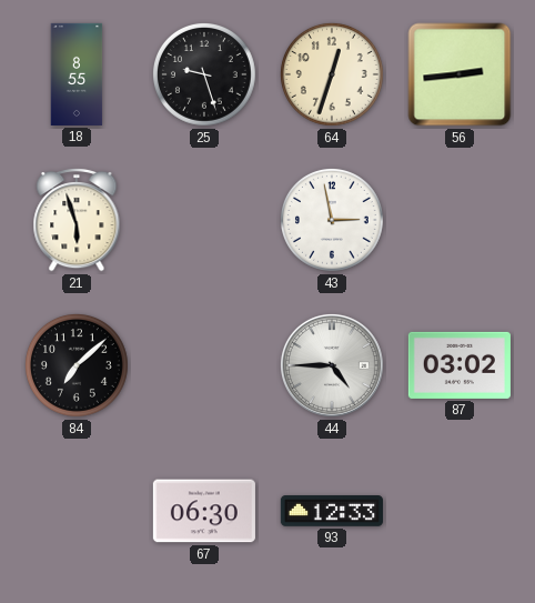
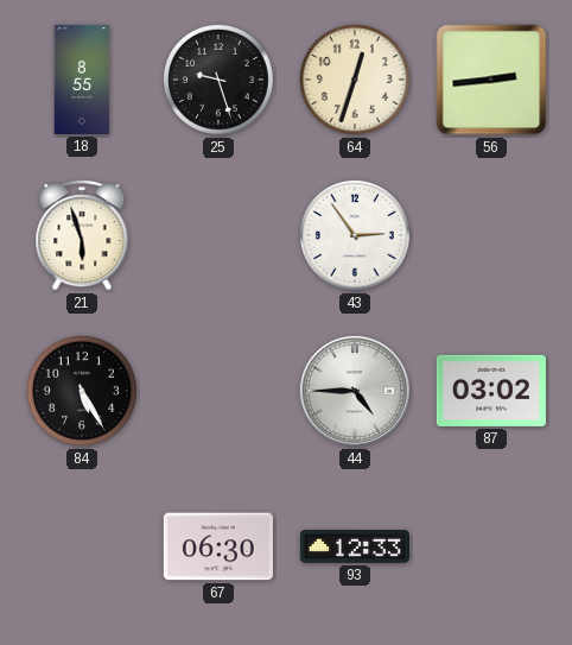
43: 2:58 -> 2:54 (355, 235)
84: 7:08 -> 5:25 (82, 391)
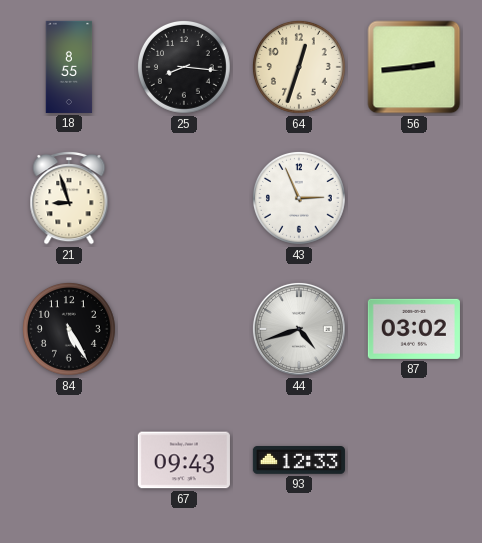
25: 9:27 -> 8:16 (184, 67)
21: 5:57 -> 8:57 (69, 198)
43: 2:54 -> 2:56 (299, 198)
44: 4:45 -> 4:42 (299, 329)
67: 06:30 -> 09:43 (184, 460)
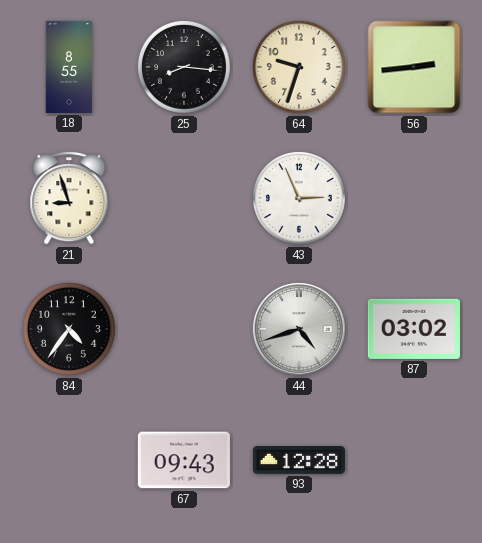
64: 12:33 -> 9:33 (299, 67)
84: 5:25 -> 4:36 (69, 329)
93: 12:33 -> 12:28 (299, 461)
